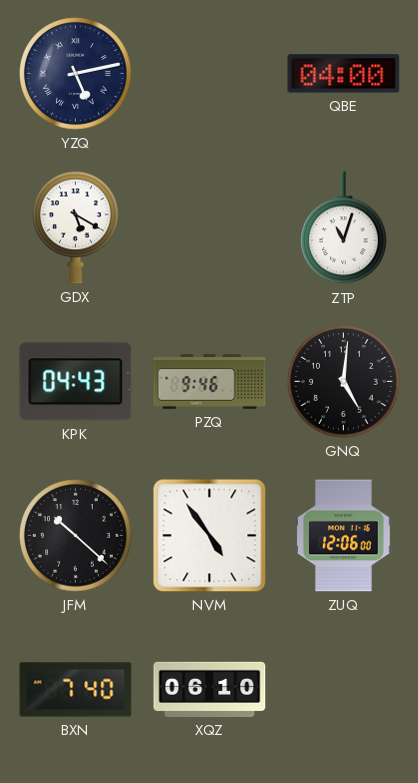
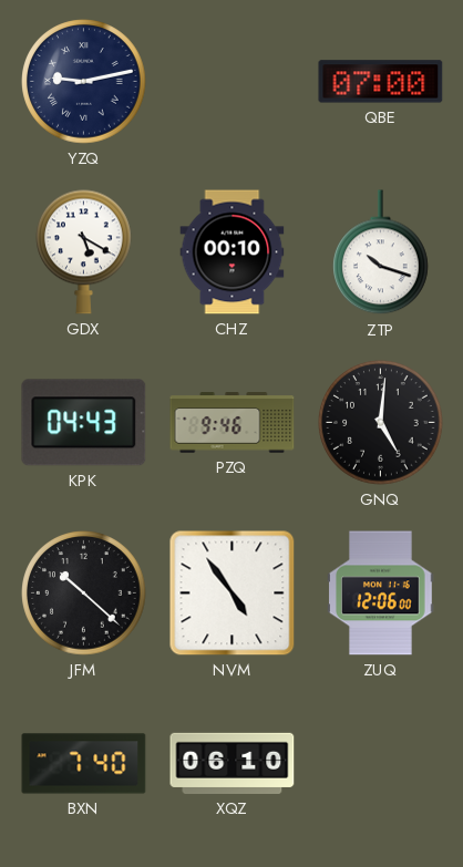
YZQ: 5:13 -> 9:13 (84, 82)
QBE: 04:00 -> 07:00 (381, 82)
CHZ: none -> 00:10 (233, 252)
ZTP: 11:03 -> 10:18 (381, 252)
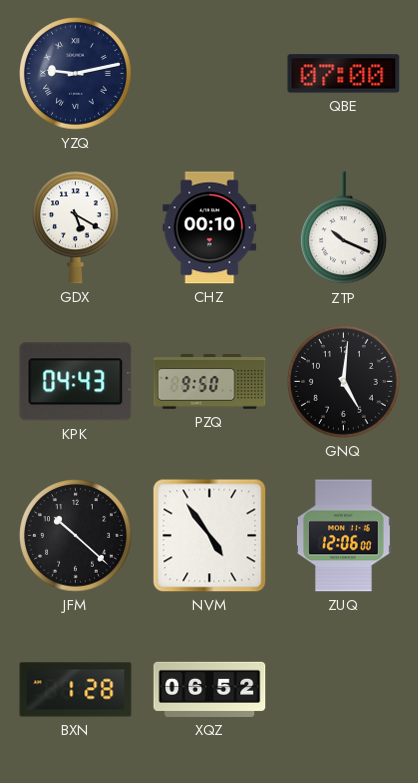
ZTP: 10:18 -> 10:19 (344, 228)
PZQ: 9:46 -> 9:50 (210, 382)
BXN: 7:40 -> 1:28 (76, 690)
XQZ: 06:10 -> 06:52 (210, 689)
